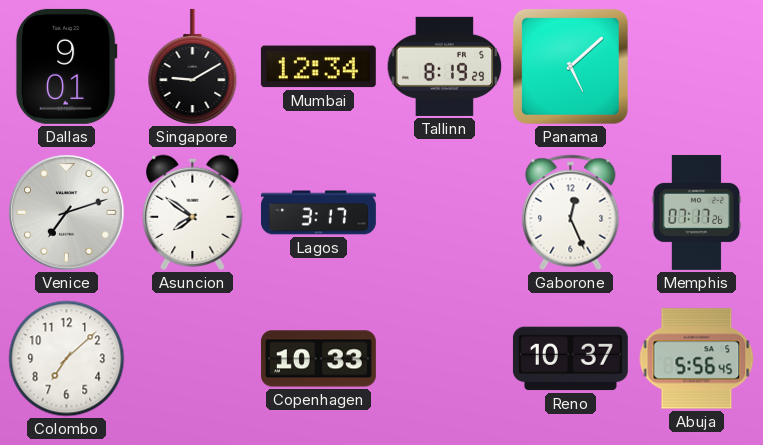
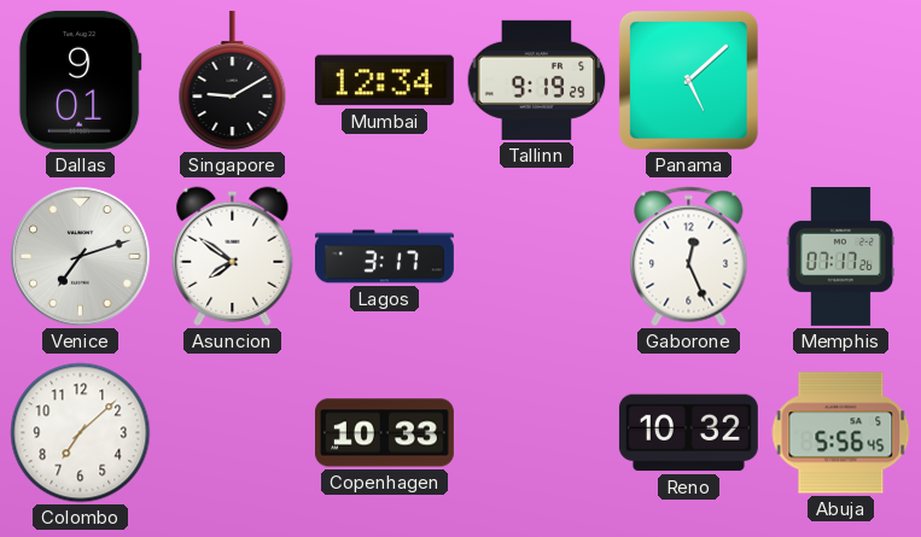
Tallinn: 8:19 -> 9:19 (537, 80)
Reno: 10:37 -> 10:32 (688, 433)
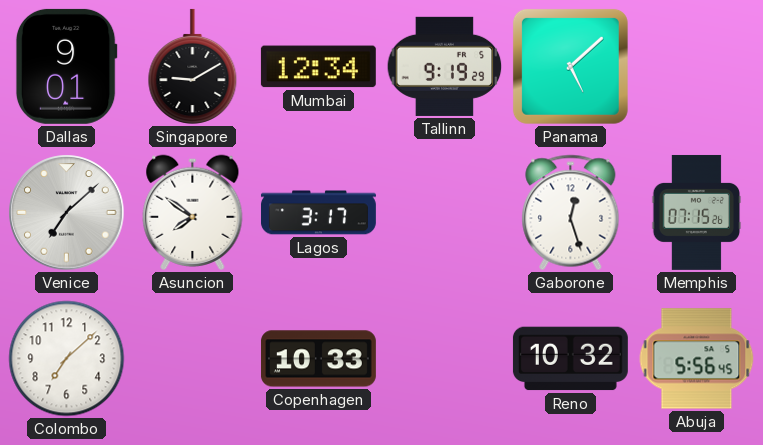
Venice: 7:12 -> 7:08 (67, 213)
Gaborone: 12:26 -> 12:27 (571, 213)
Memphis: 07:17 -> 07:15 (697, 212)
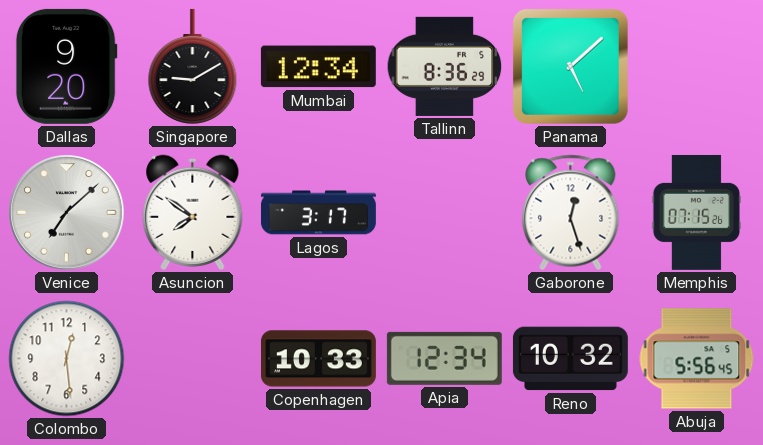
Dallas: 9:01 -> 9:20 (66, 66)
Tallinn: 9:19 -> 8:36 (445, 66)
Colombo: 7:08 -> 12:29 (67, 359)
Apia: none -> 12:34 (444, 358)
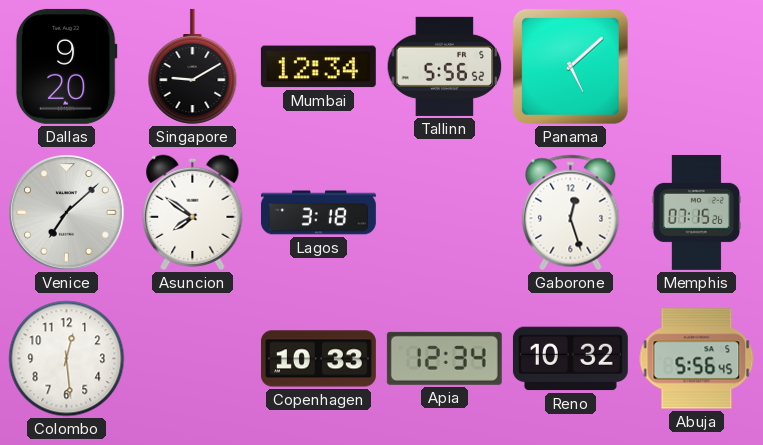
Tallinn: 8:36 -> 5:56 (445, 66)
Lagos: 3:17 -> 3:18 (318, 213)
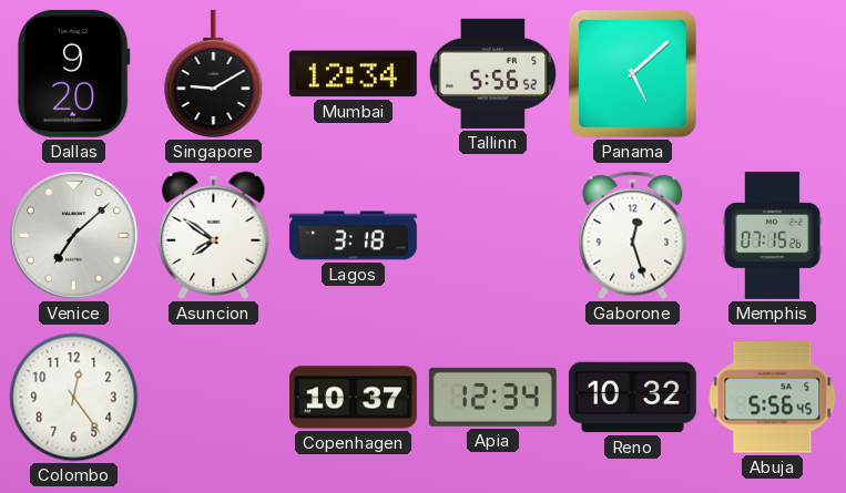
Colombo: 12:29 -> 12:24 (74, 398)
Copenhagen: 10:33 -> 10:37 (353, 398)
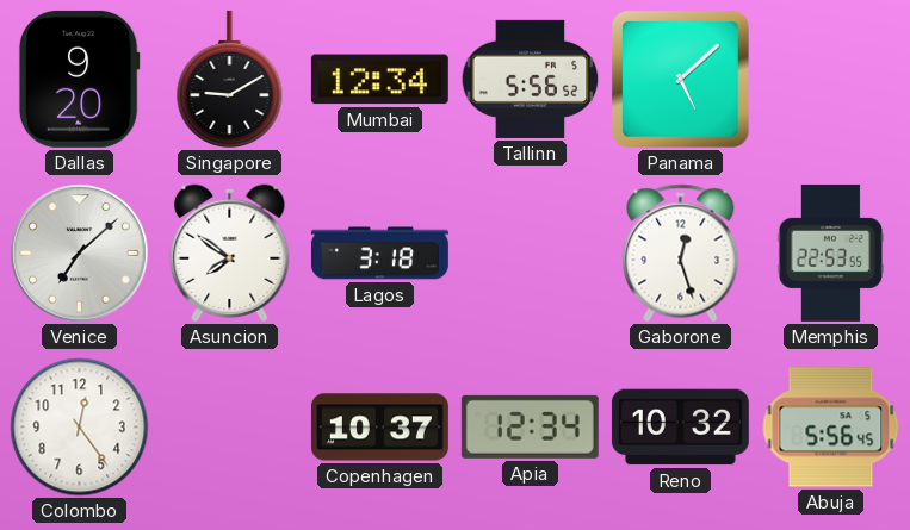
Memphis: 07:15 -> 22:53 (831, 252)
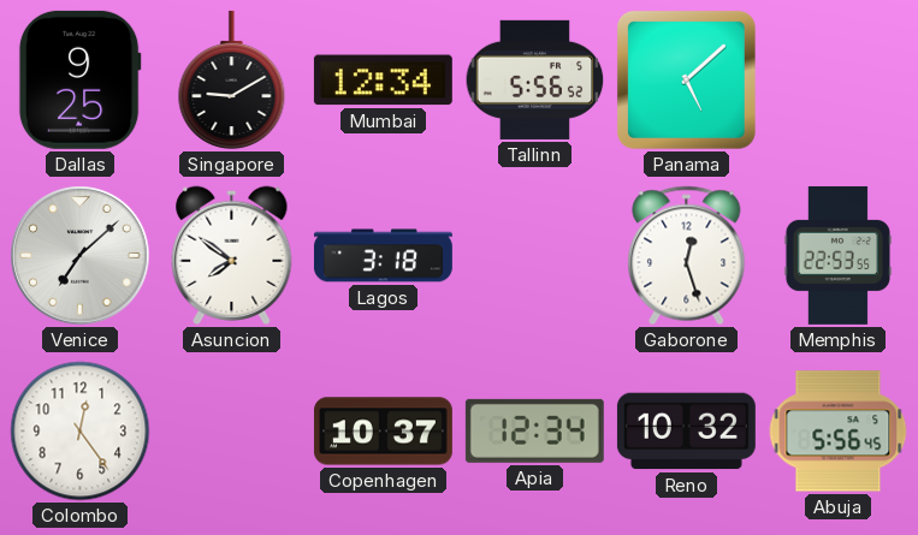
Dallas: 9:20 -> 9:25 (79, 79)
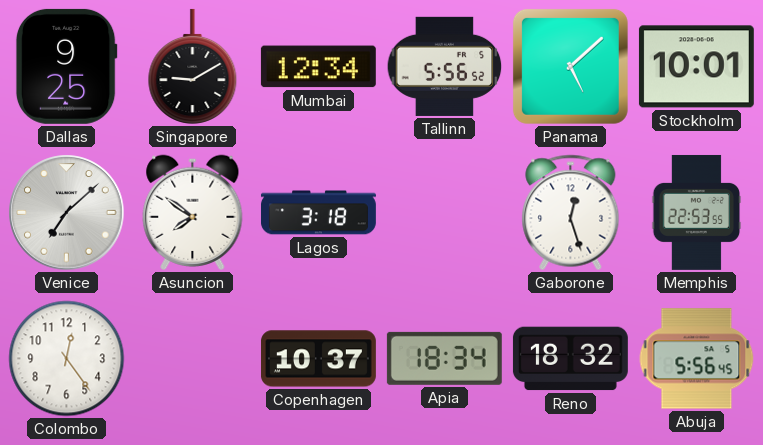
Stockholm: none -> 10:01 (696, 67)
Apia: 12:34 -> 18:34 (444, 358)
Reno: 10:32 -> 18:32 (570, 359)
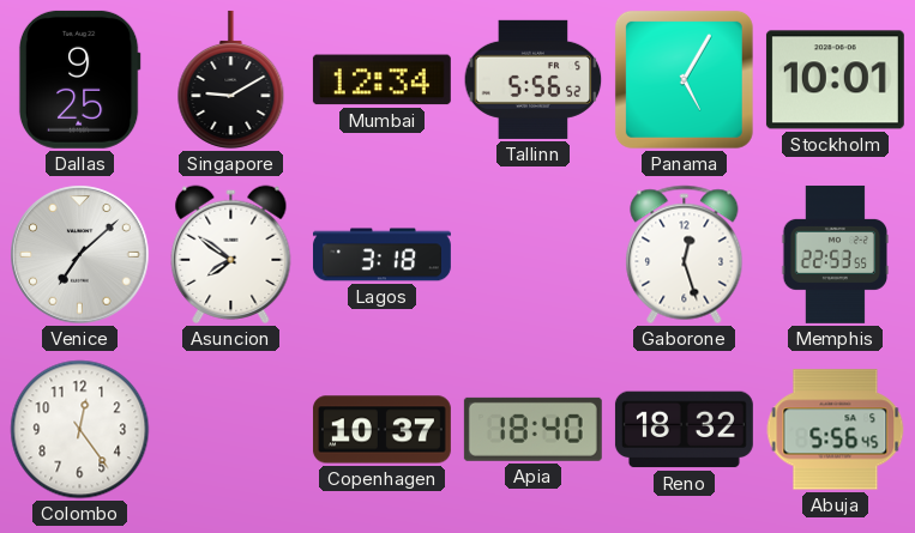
Panama: 5:08 -> 5:05 (684, 79)
Apia: 18:34 -> 18:40 (532, 429)
